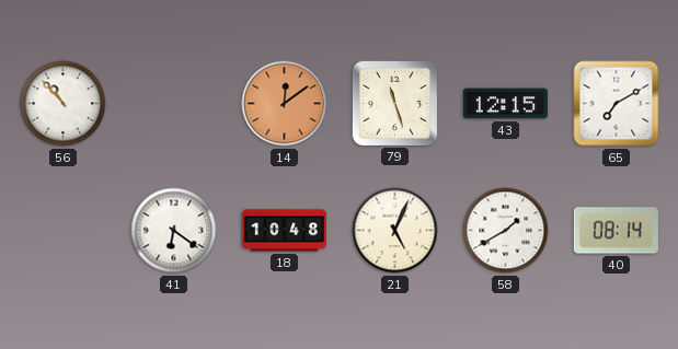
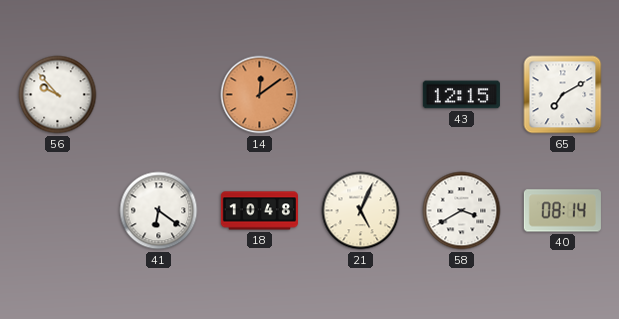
56: 10:53 -> 9:53 (58, 95)
79: 11:27 -> none (394, 103)
58: 1:40 -> 3:40 (462, 211)
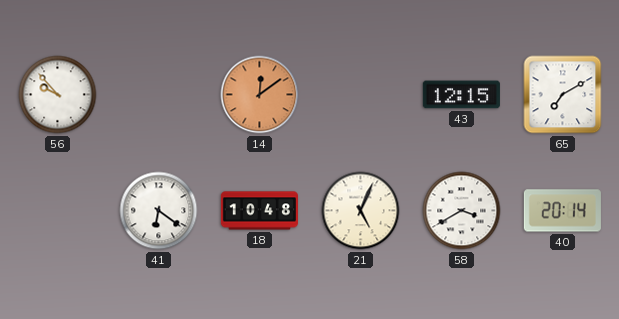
40: 08:14 -> 20:14 (562, 211)
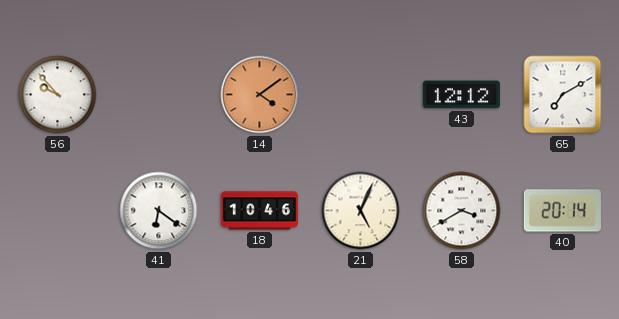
14: 12:09 -> 4:09 (260, 95)
43: 12:15 -> 12:12 (461, 95)
18: 10:48 -> 10:46 (259, 211)
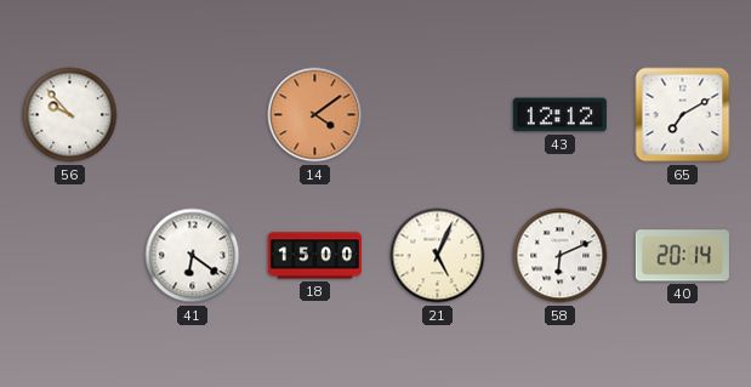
18: 10:46 -> 15:00 (314, 256)
58: 3:40 -> 6:11 (561, 256)
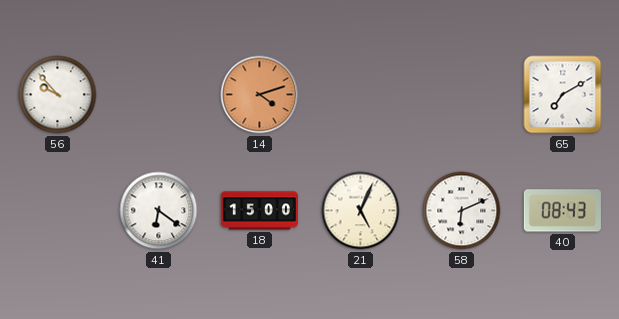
14: 4:09 -> 4:12 (260, 95)
43: 12:12 -> none (559, 115)
40: 20:14 -> 08:43 (562, 211)
